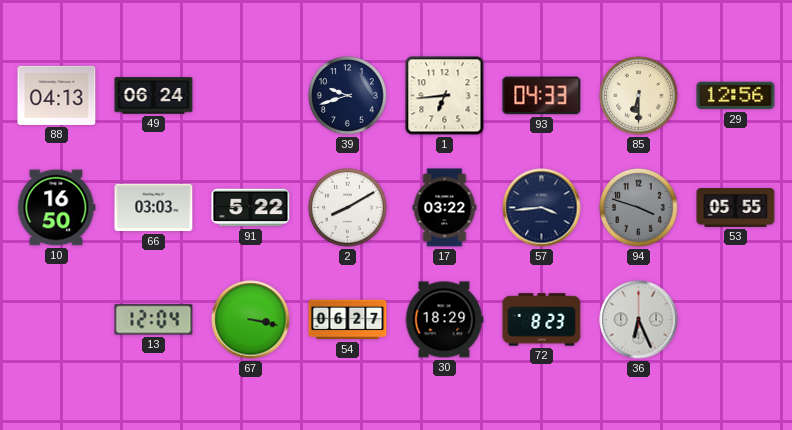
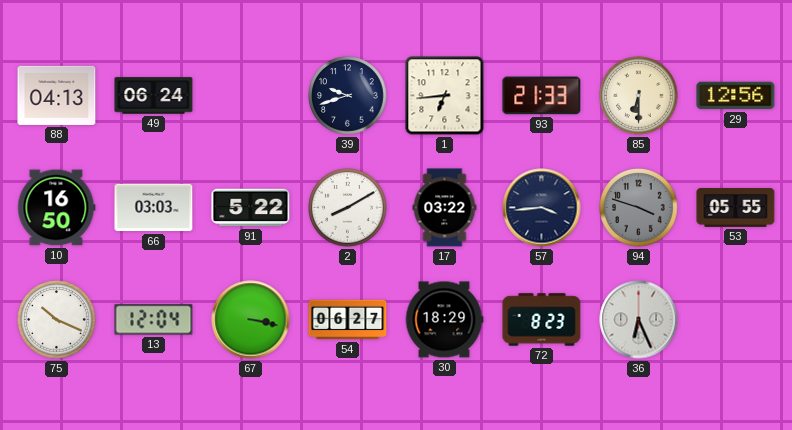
93: 04:33 -> 21:33 (542, 96)
75: none -> 10:19 (57, 320)
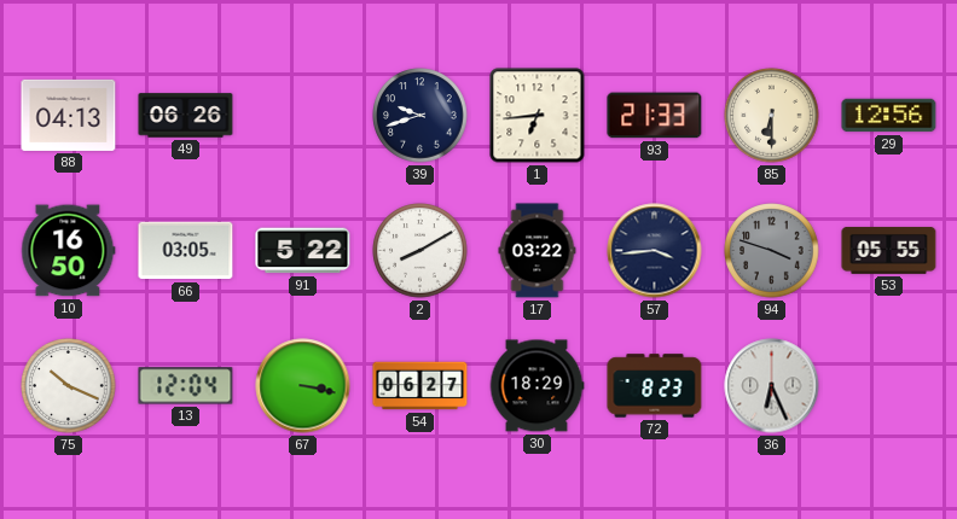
49: 06:24 -> 06:26 (186, 116)
66: 03:03 -> 03:05 (186, 251)
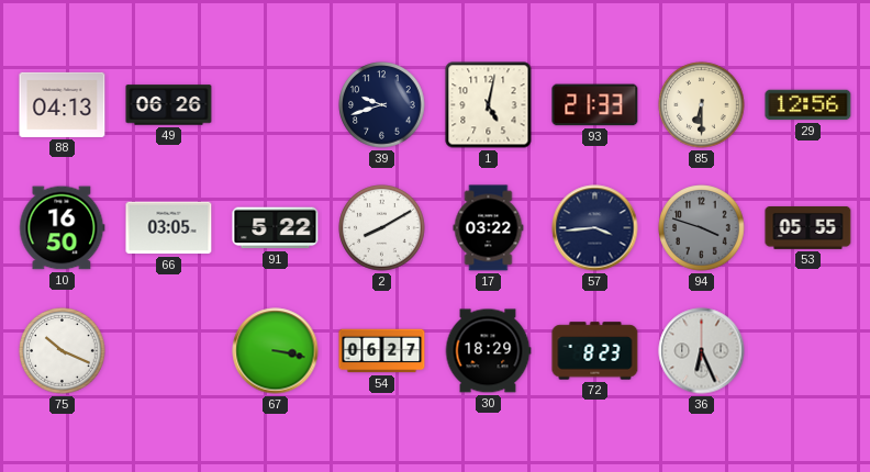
1: 6:44 -> 5:02 (489, 105)
13: 12:04 -> none (186, 386)
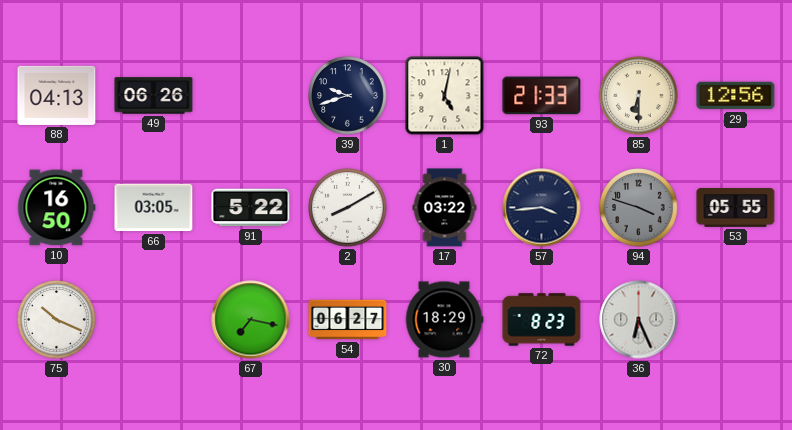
67: 3:17 -> 7:17 (251, 320)
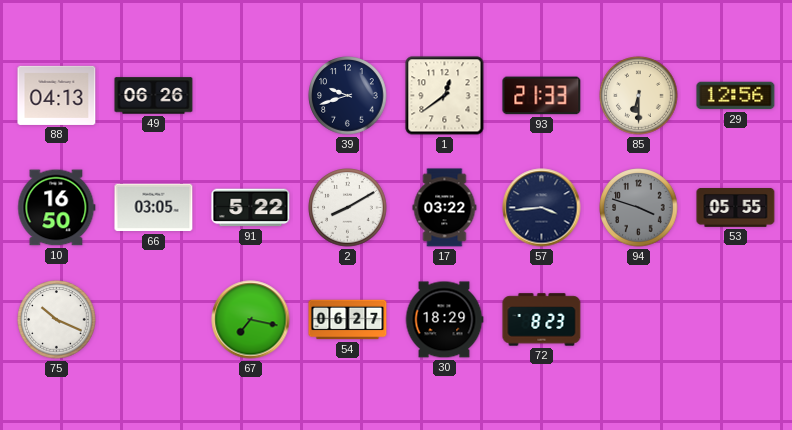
1: 5:02 -> 12:39 (445, 96)
36: 6:26 -> none (639, 320)
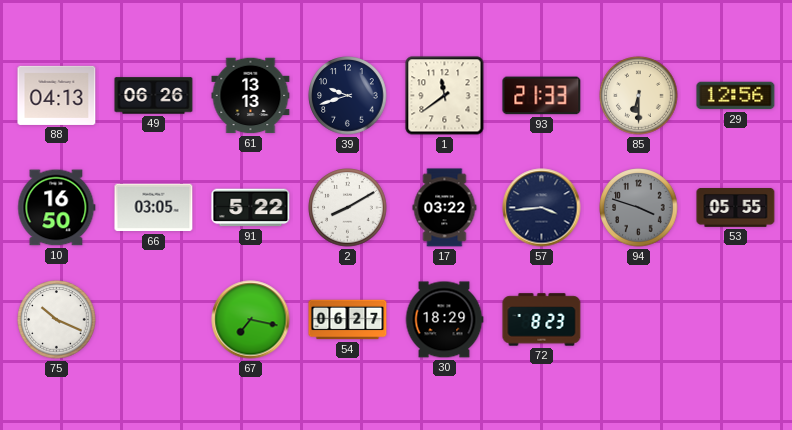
61: none -> 13:13 (251, 96)
1: 12:39 -> 11:39 (445, 96)
